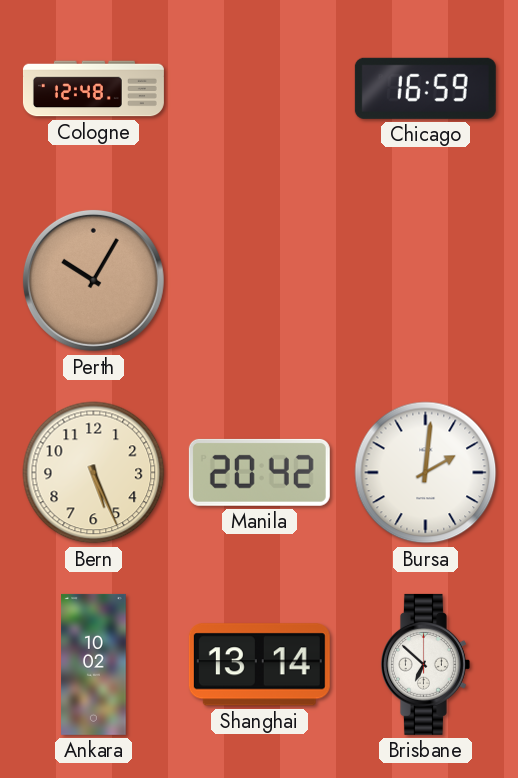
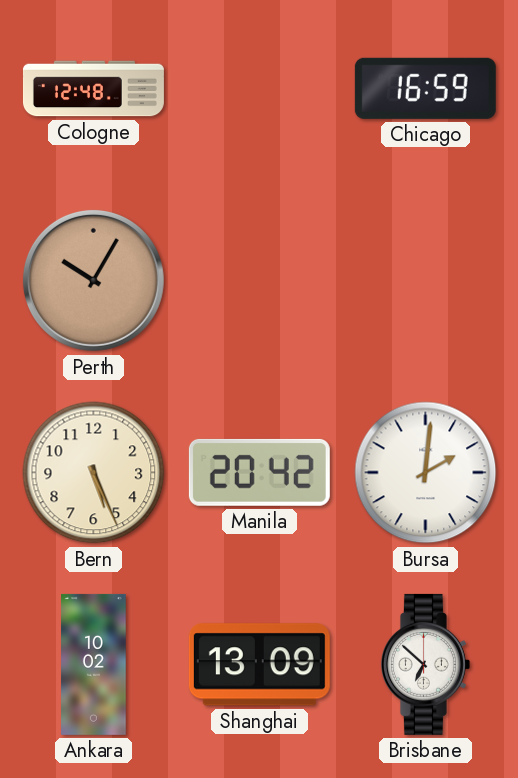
Shanghai: 13:14 -> 13:09 (259, 665)
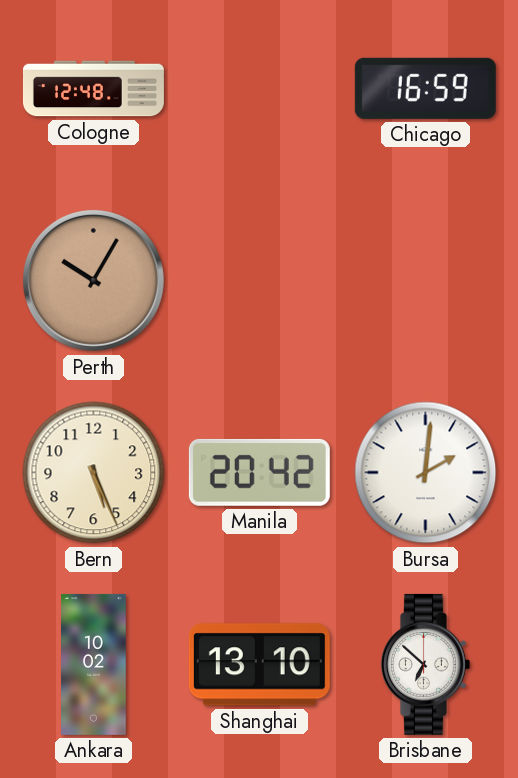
Shanghai: 13:09 -> 13:10 (259, 665)
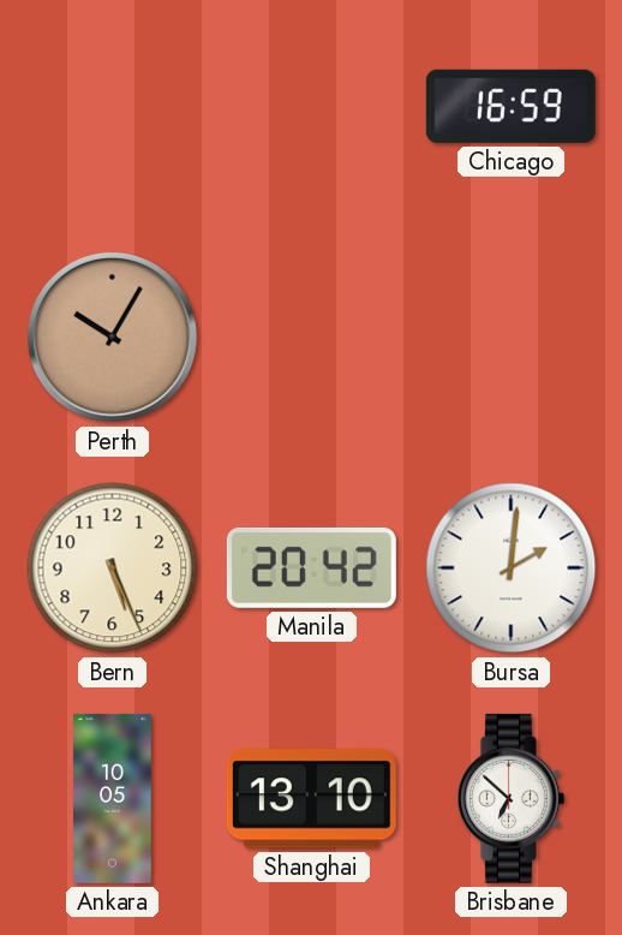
Cologne: 12:48 -> none (93, 89)
Ankara: 10:02 -> 10:05 (113, 798)
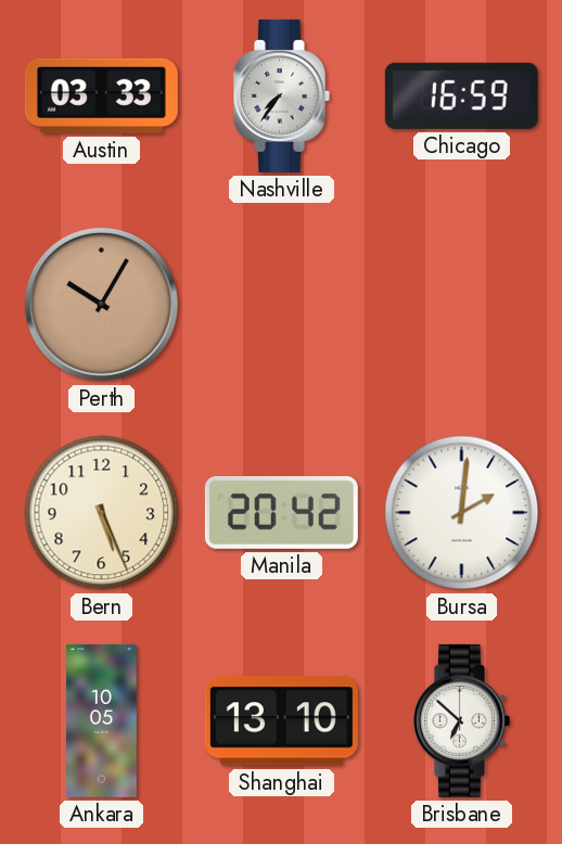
Austin: none -> 03:33 (101, 95)
Nashville: none -> 7:36 (281, 95)
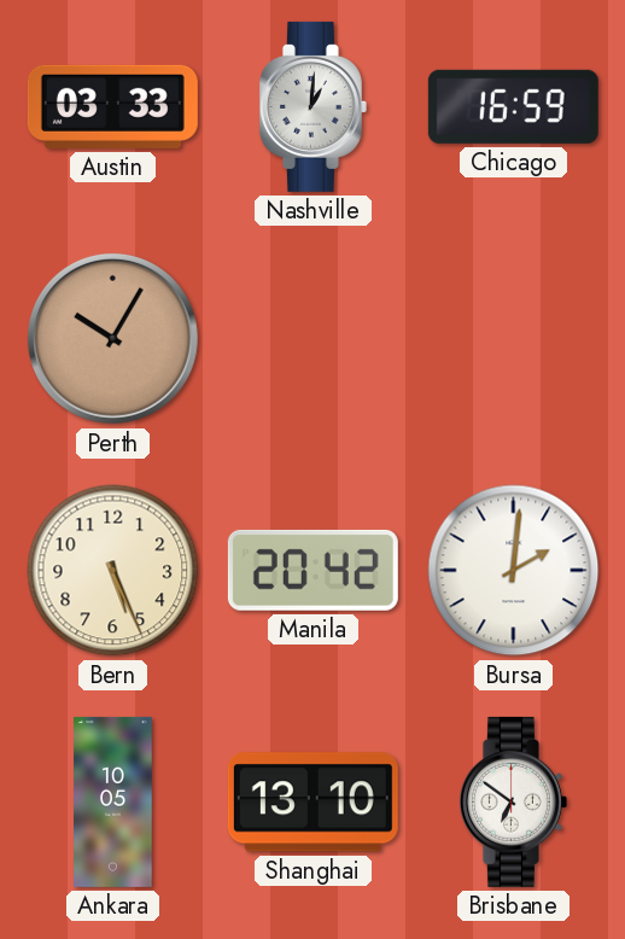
Nashville: 7:36 -> 1:01 (312, 106)
Brisbane: 6:52 -> 6:51 (513, 801)
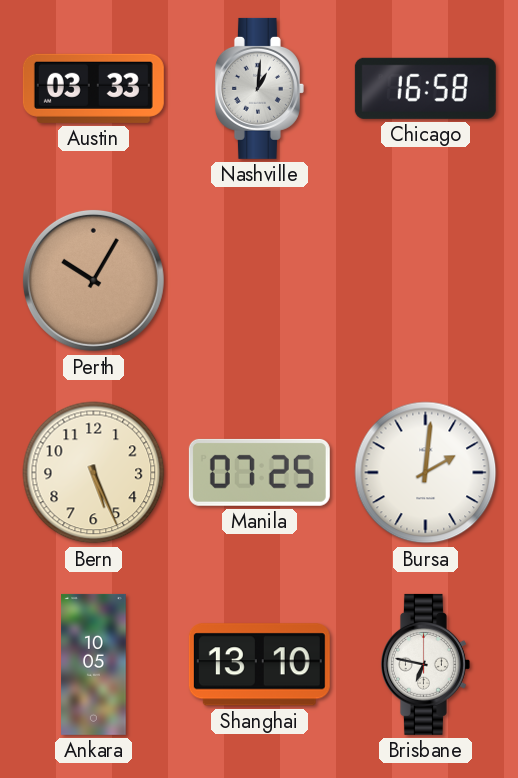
Chicago: 16:59 -> 16:58 (425, 88)
Manila: 20:42 -> 07:25 (259, 472)
Brisbane: 6:51 -> 6:47 (425, 664)
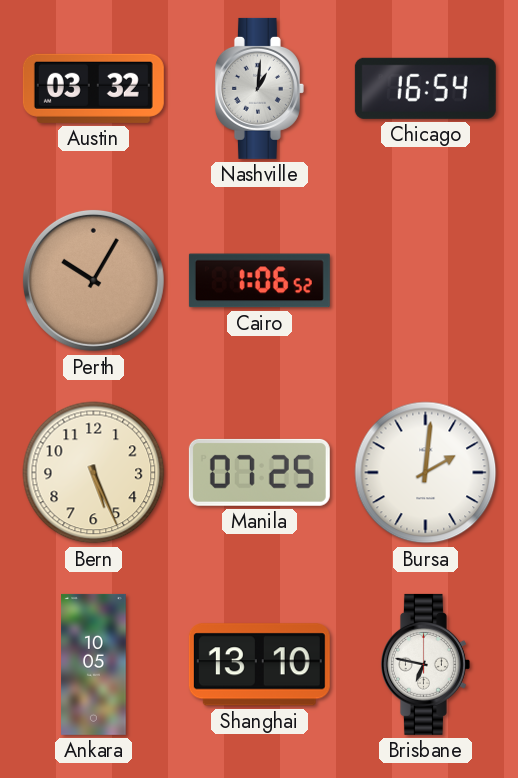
Austin: 03:33 -> 03:32 (93, 88)
Chicago: 16:58 -> 16:54 (425, 88)
Cairo: none -> 1:06 (259, 281)
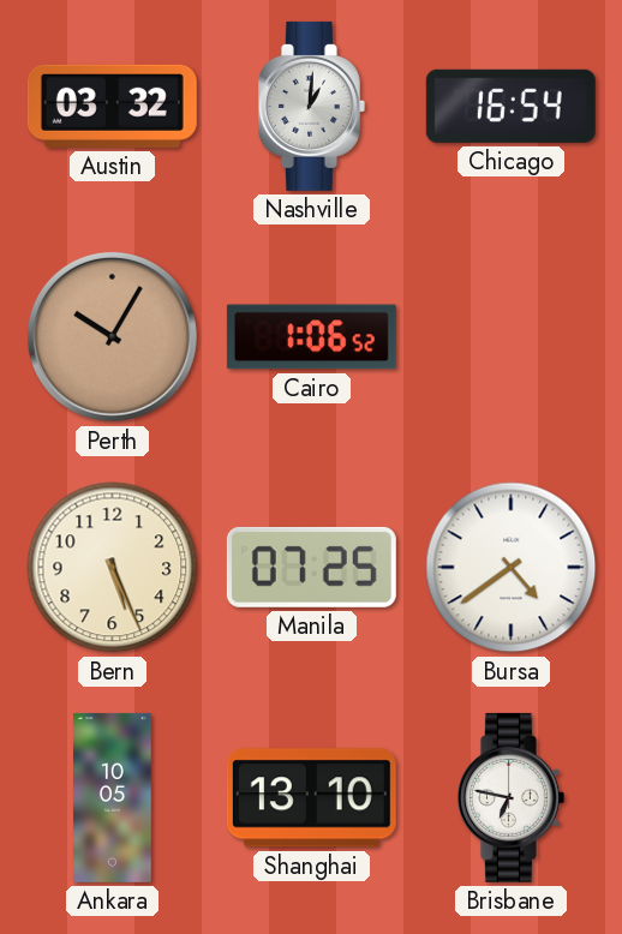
Bursa: 2:01 -> 4:39 (512, 568)
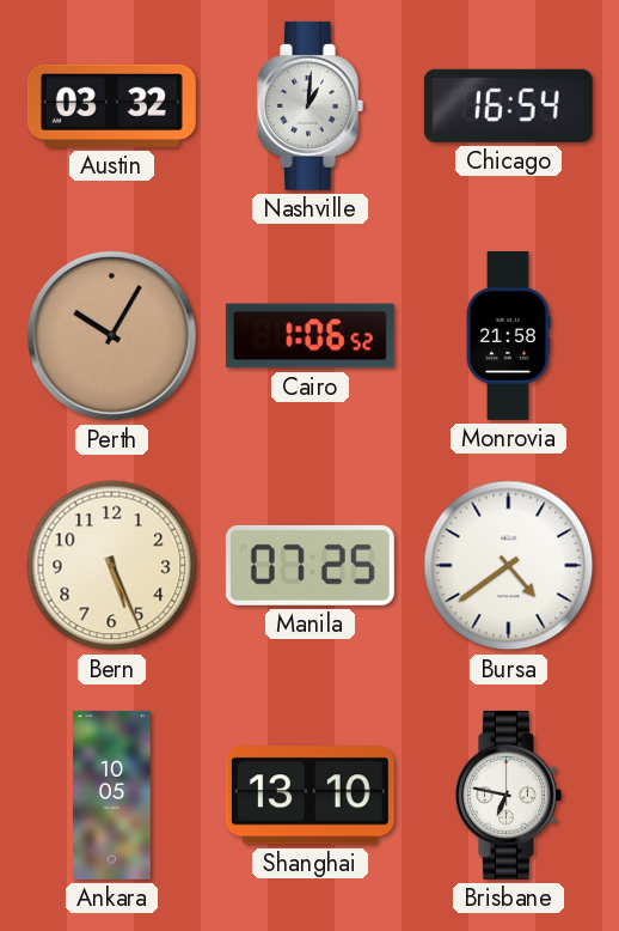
Monrovia: none -> 21:58 (508, 335)
